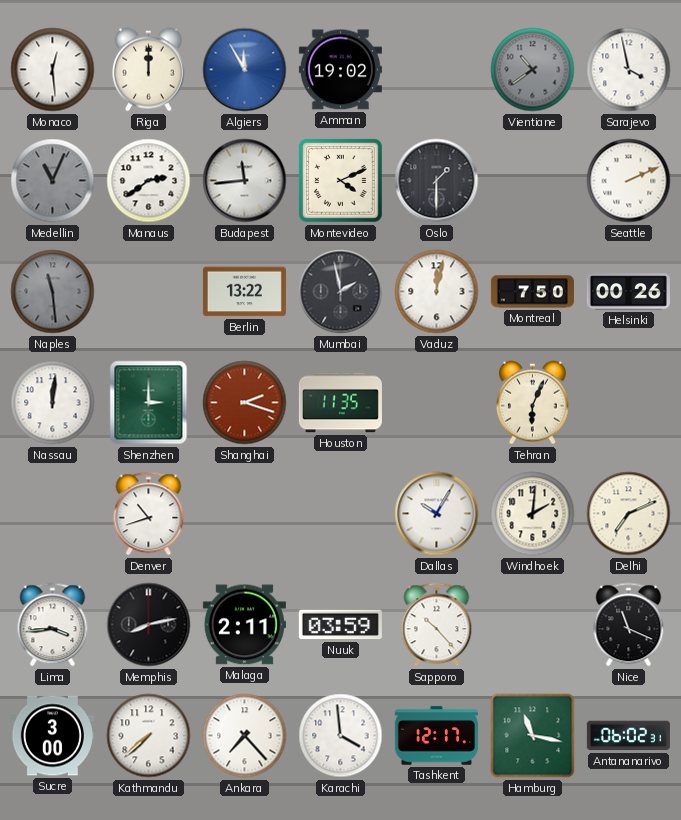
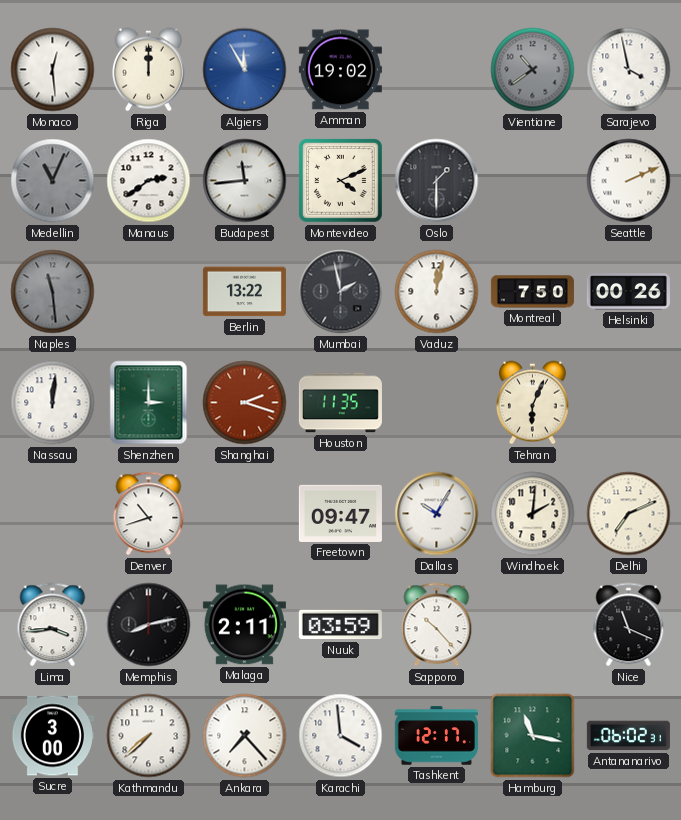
Freetown: none -> 09:47 (340, 513)
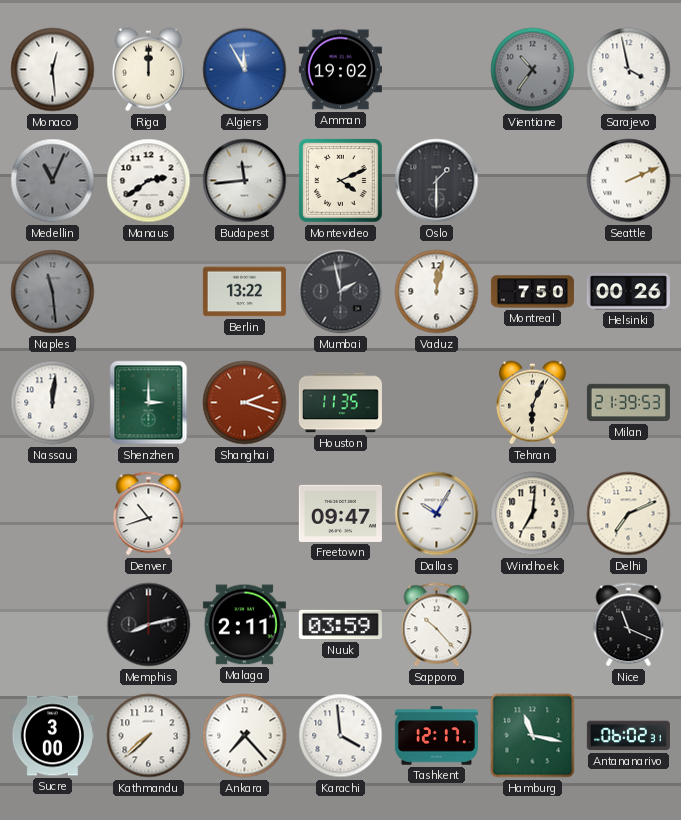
Vientiane: 10:39 -> 10:36 (533, 70)
Milan: none -> 21:39 (628, 403)
Windhoek: 2:01 -> 7:01 (533, 514)
Lima: 3:44 -> none (53, 625)
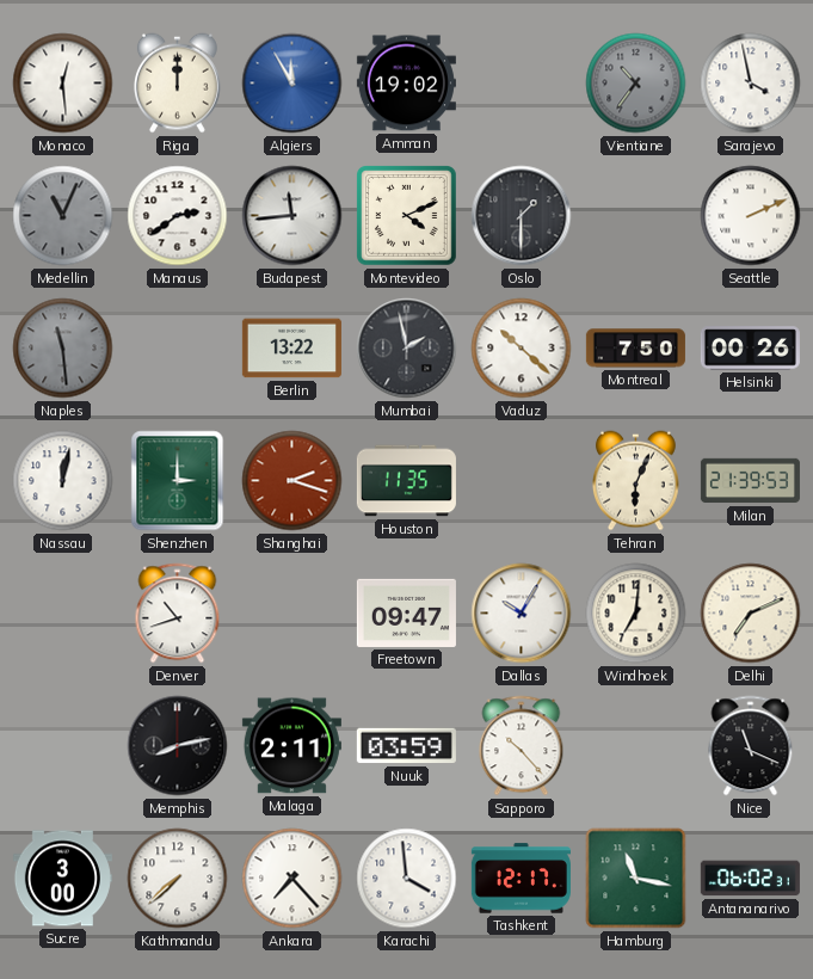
Vaduz: 12:02 -> 10:22 (522, 349)
Nassau: 12:01 -> 12:02 (63, 481)
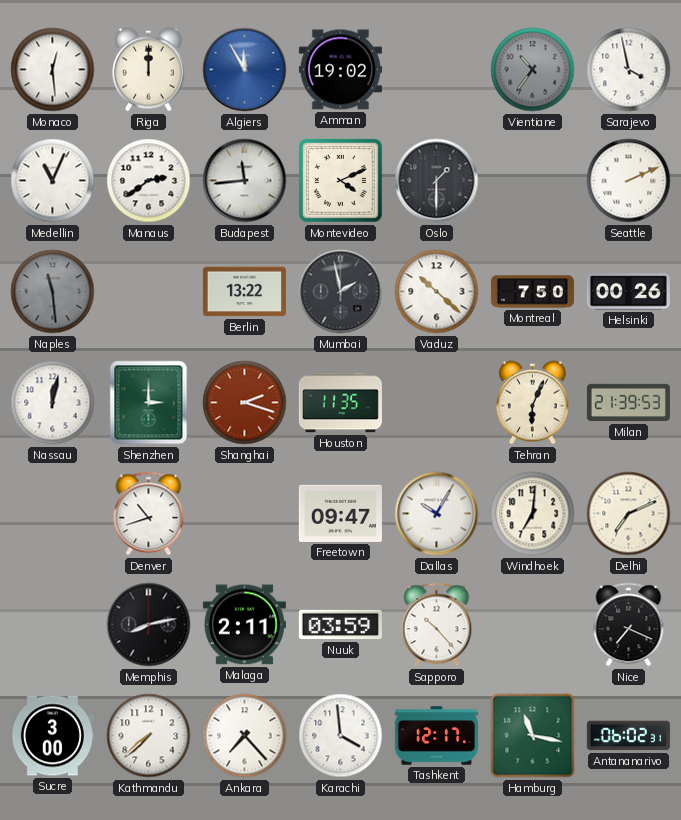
Medellin dial: grey -> white (53, 181)
Nice: 11:19 -> 7:19 (629, 625)
